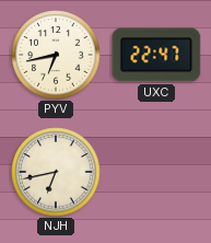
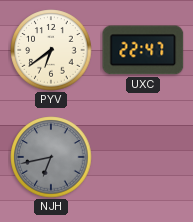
PYV: 6:43 -> 6:39 (51, 50)
NJH dial: cream -> grey (51, 157)
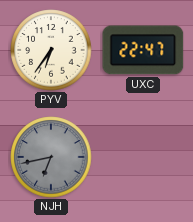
PYV: 6:39 -> 6:36 (51, 50)
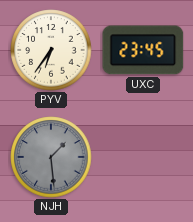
UXC: 22:47 -> 23:45 (143, 50)
NJH: 6:43 -> 1:29 (51, 157)
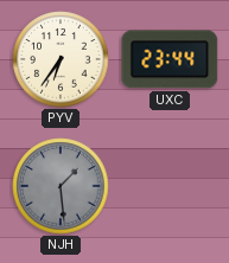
UXC: 23:45 -> 23:44 (170, 59)
